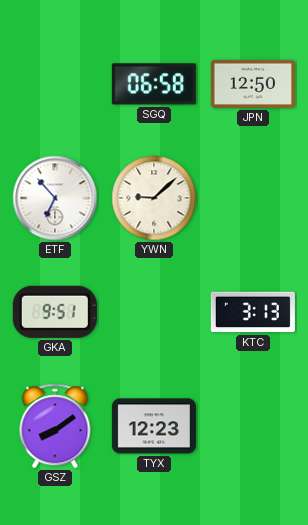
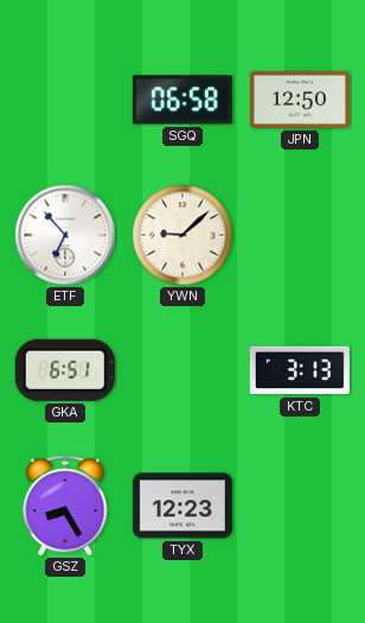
GKA: 9:51 -> 6:51 (65, 370)
GSZ: 8:09 -> 8:25 (65, 506)
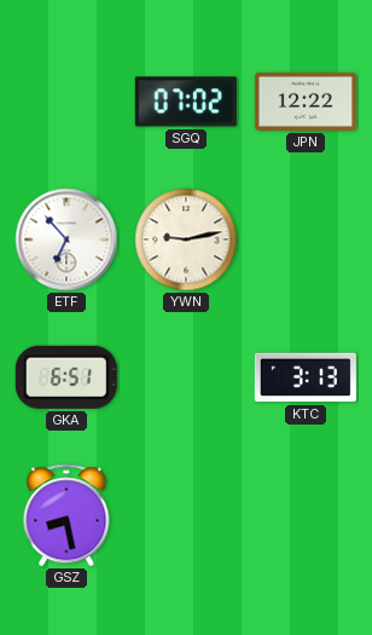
SGQ: 06:58 -> 07:02 (186, 102)
JPN: 12:50 -> 12:22 (306, 102)
YWN: 9:08 -> 9:13 (186, 239)
GSZ: 8:25 -> 8:28 (66, 515)
TYX: 12:23 -> none (182, 506)
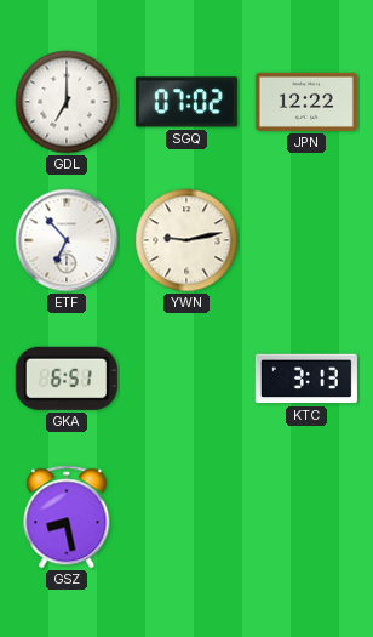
GDL: none -> 7:00 (67, 102)
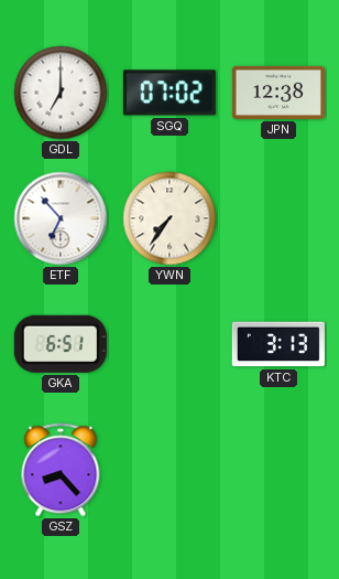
JPN: 12:22 -> 12:38 (278, 93)
YWN: 9:13 -> 7:36 (169, 218)
GSZ: 8:28 -> 8:23 (61, 470)
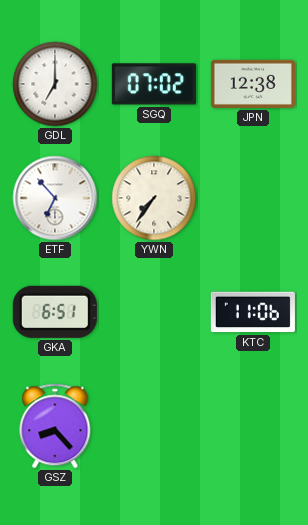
KTC: 3:13 -> 11:06 (253, 312)
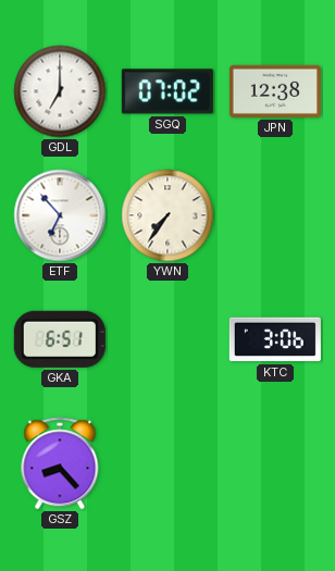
KTC: 11:06 -> 3:06 (275, 339)
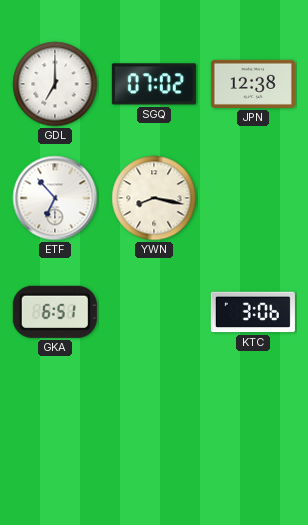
YWN: 7:36 -> 8:17 (154, 198)
GSZ: 8:23 -> none (60, 463)
